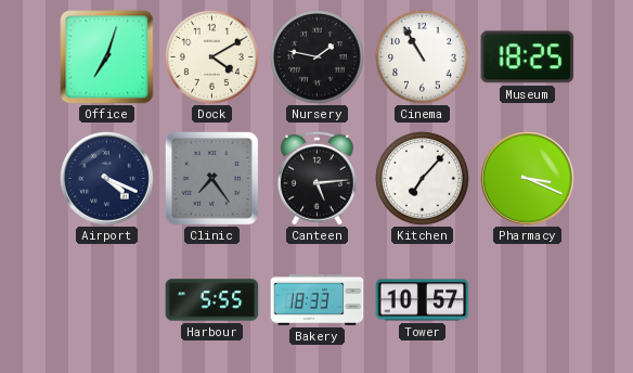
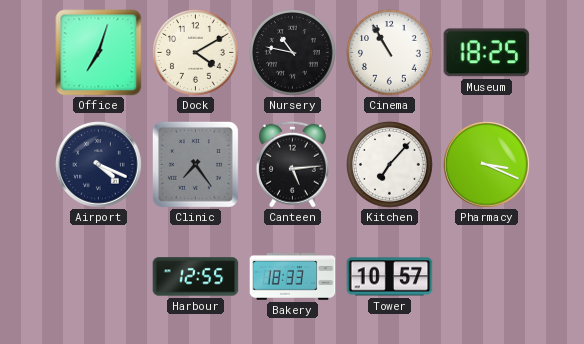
Nursery: 1:47 -> 10:47 (293, 53)
Harbour: 5:55 -> 12:55 (196, 277)
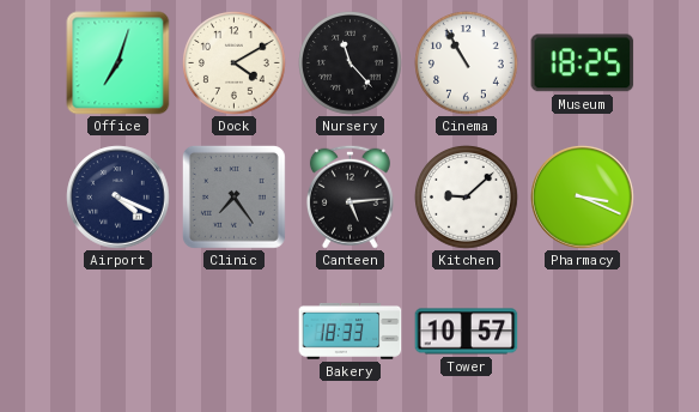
Nursery: 10:47 -> 11:23 (351, 63)
Kitchen: 7:07 -> 9:08 (467, 198)
Harbour: 12:55 -> none (196, 277)
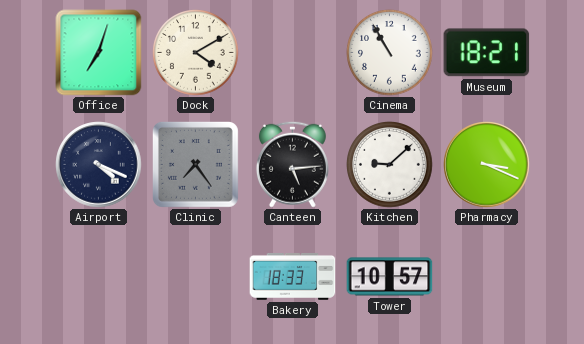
Nursery: 11:23 -> none (351, 63)
Museum: 18:25 -> 18:21 (487, 53)
